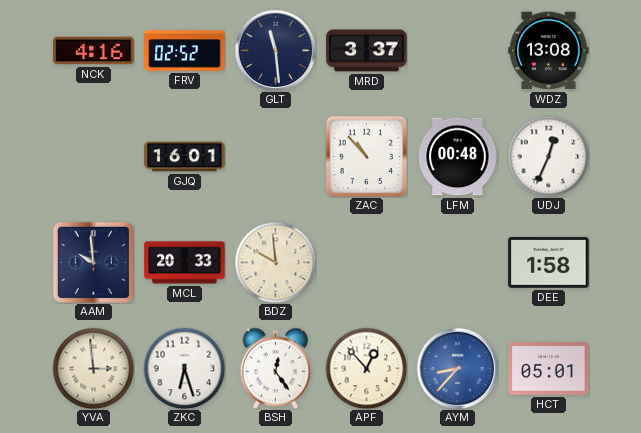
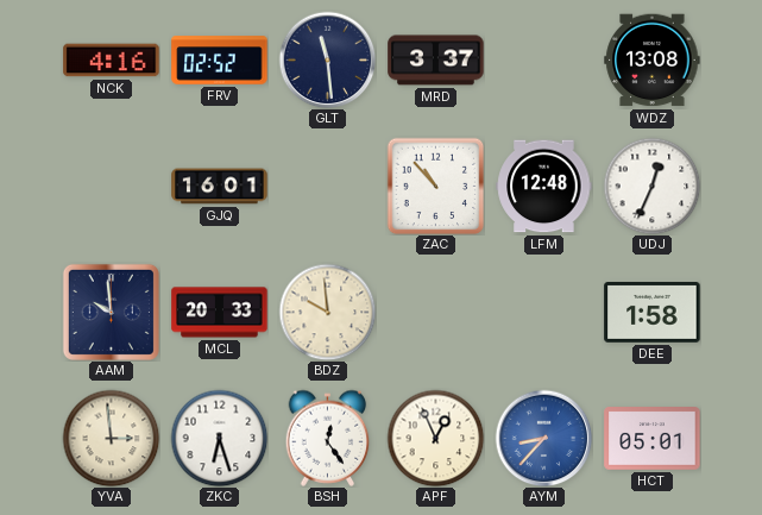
LFM: 00:48 -> 12:48 (544, 187)
APF: 12:53 -> 12:56 (435, 438)
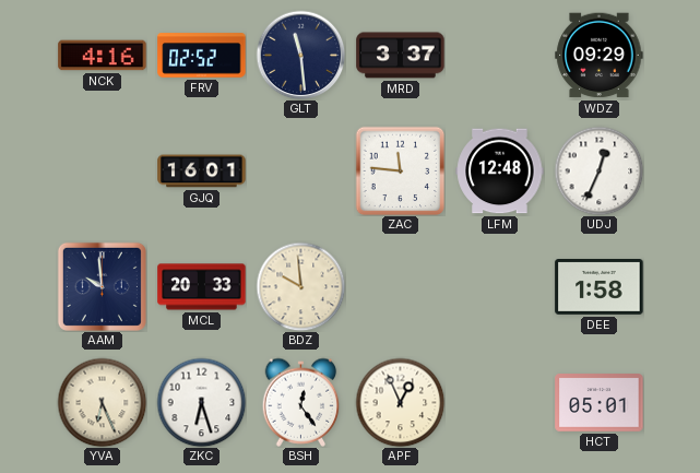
WDZ: 13:08 -> 09:29 (600, 56)
ZAC: 10:53 -> 11:46 (400, 170)
YVA: 2:59 -> 6:26 (102, 402)
AYM: 8:37 -> none (543, 438)
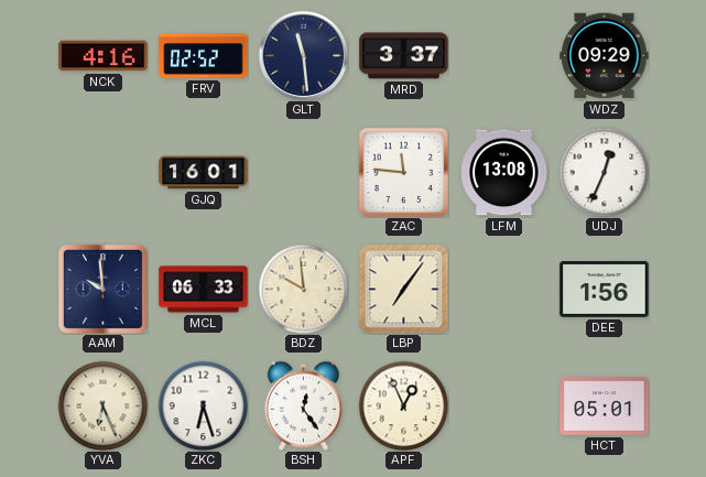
LFM: 12:48 -> 13:08 (504, 173)
MCL: 20:33 -> 06:33 (204, 290)
LBP: none -> 7:06 (403, 289)
DEE: 1:58 -> 1:56 (605, 290)
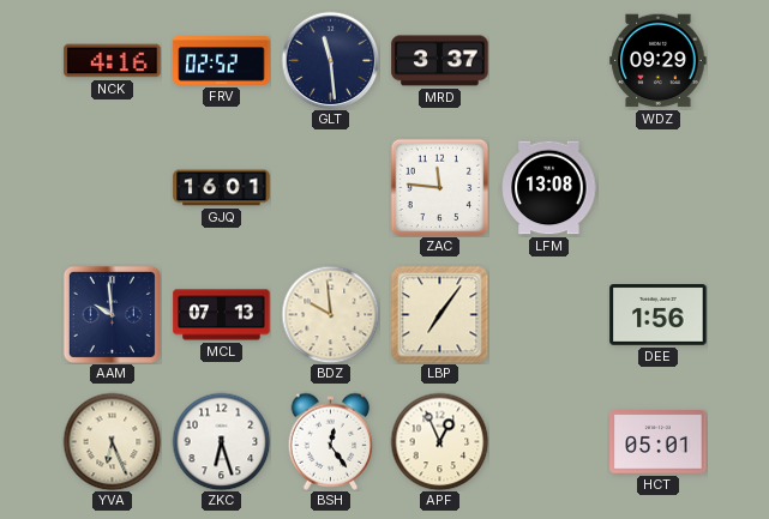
UDJ: 12:34 -> none (604, 172)
MCL: 06:33 -> 07:13 (222, 315)
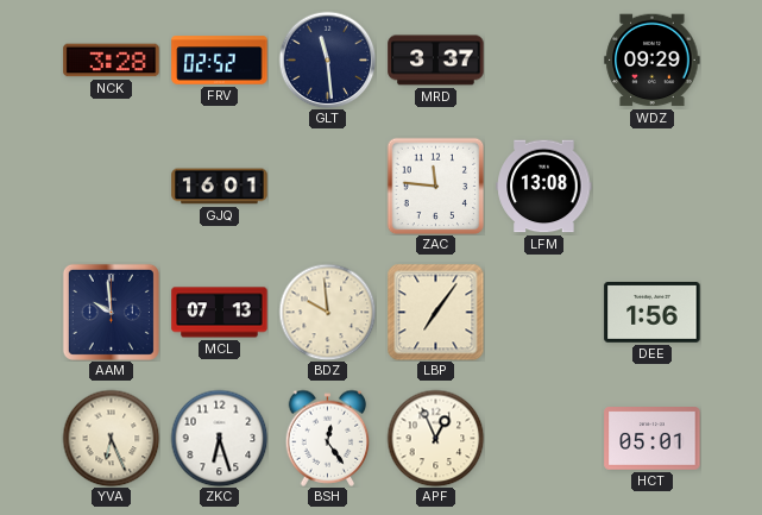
NCK: 4:16 -> 3:28 (112, 61)
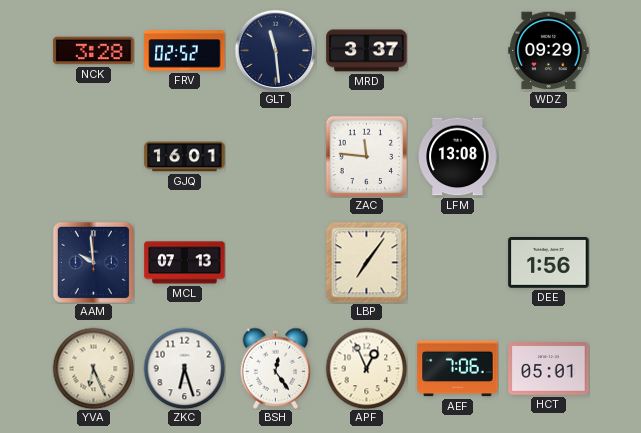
BDZ: 9:59 -> none (327, 312)
AEF: none -> 7:06 (458, 369)
